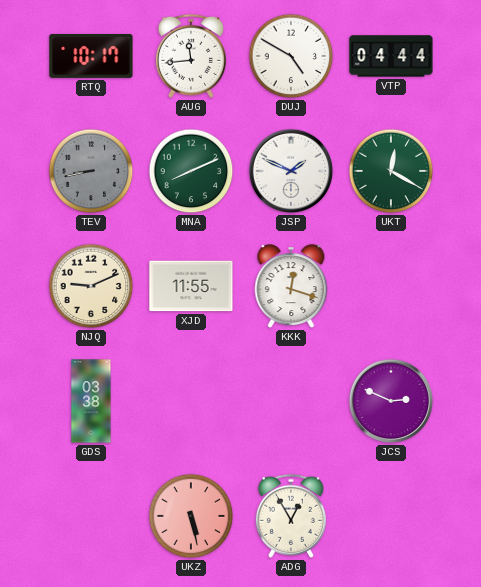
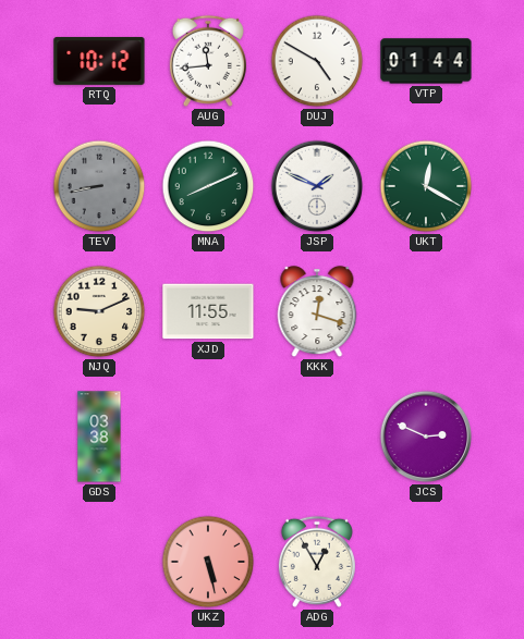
RTQ: 10:17 -> 10:12 (99, 61)
VTP: 04:44 -> 01:44 (426, 61)
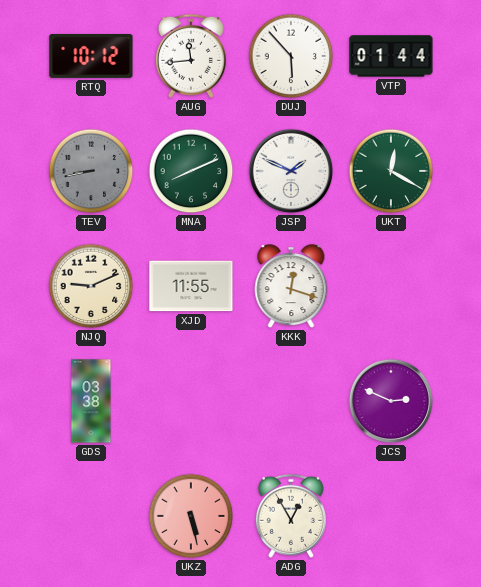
DUJ: 4:50 -> 5:53 (291, 56)
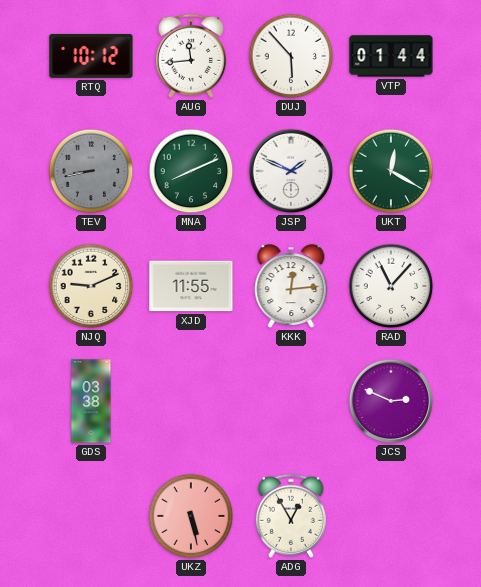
KKK: 12:18 -> 12:14 (291, 287)
RAD: none -> 11:07 (391, 286)
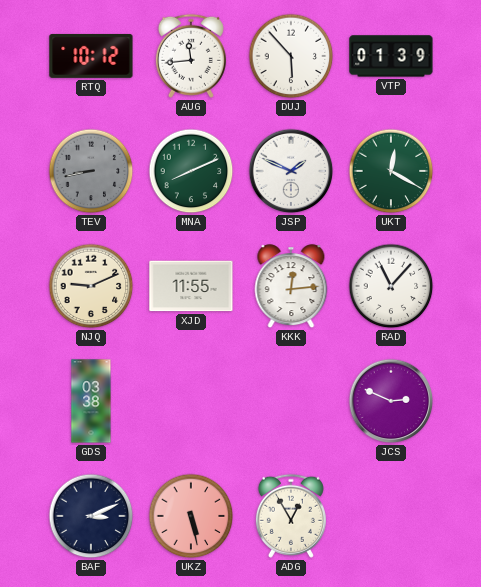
VTP: 01:44 -> 01:39 (391, 56)
BAF: none -> 3:11 (91, 516)
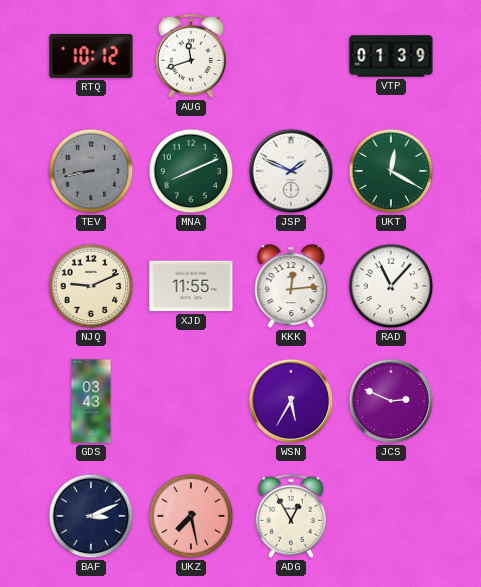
AUG: 11:44 -> 11:42 (191, 56)
DUJ: 5:53 -> none (291, 56)
GDS: 03:38 -> 03:43 (91, 401)
WSN: none -> 5:35 (291, 401)
UKZ: 5:28 -> 7:28 (191, 516)
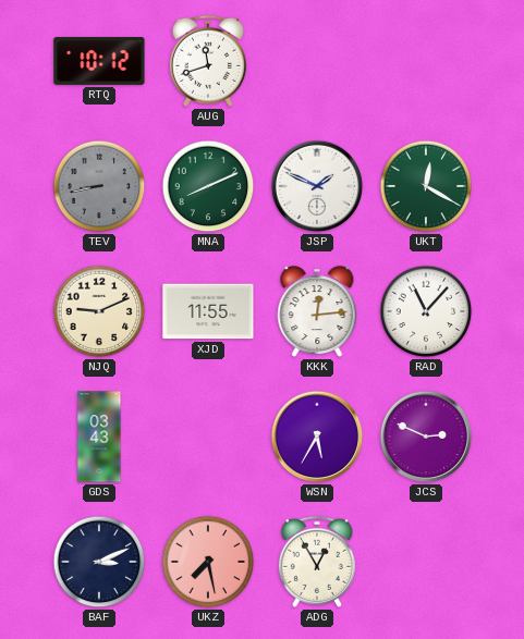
VTP: 01:39 -> none (391, 56)
